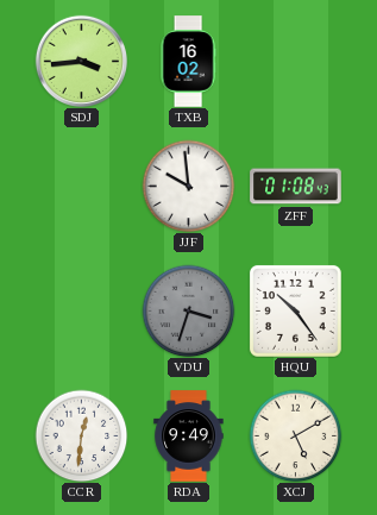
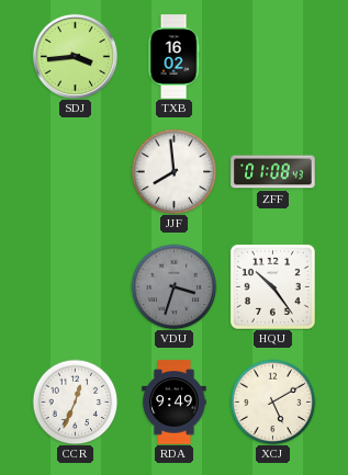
JJF: 9:59 -> 7:59 (173, 171)
CCR: 12:31 -> 12:34 (75, 402)
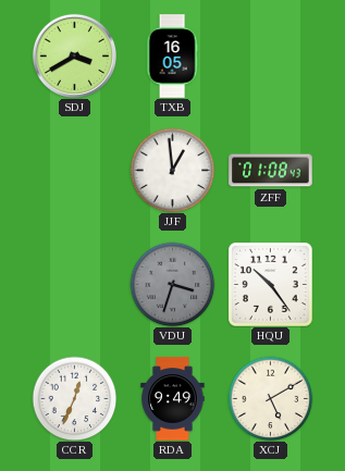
SDJ: 3:44 -> 3:40 (74, 55)
TXB: 16:02 -> 16:05 (172, 57)
JJF: 7:59 -> 12:59 (172, 170)
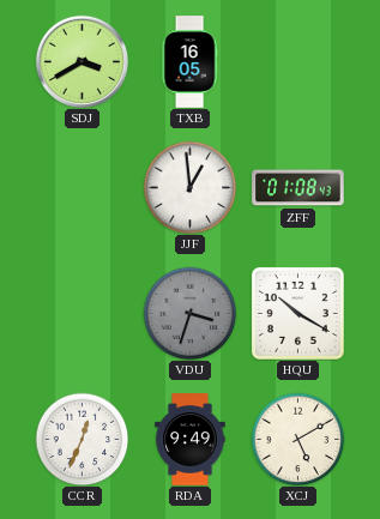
HQU: 10:24 -> 10:20 (298, 314)
